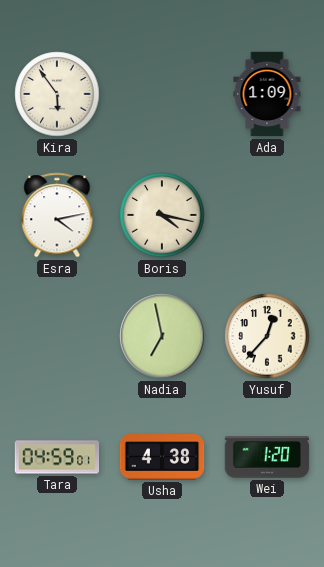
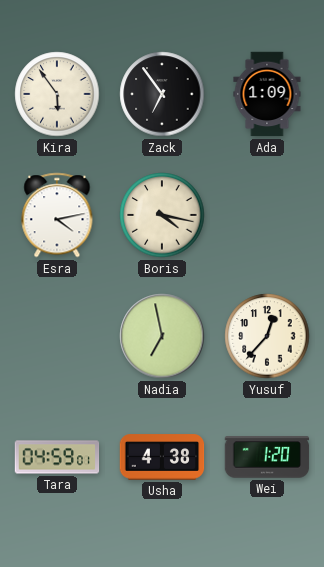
Zack: none -> 6:54 (162, 94)
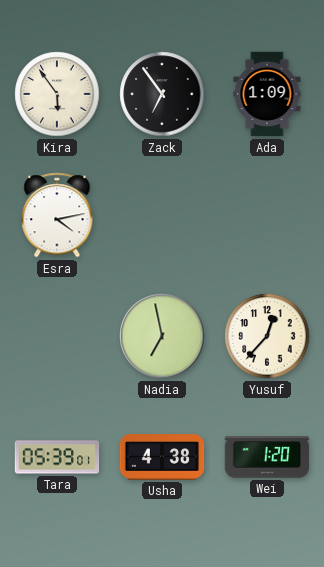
Boris: 4:17 -> none (162, 215)
Tara: 04:59 -> 05:39 (57, 457)
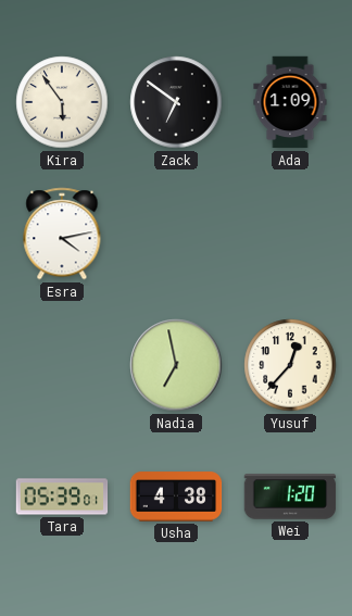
Zack: 6:54 -> 6:51 (176, 102)
